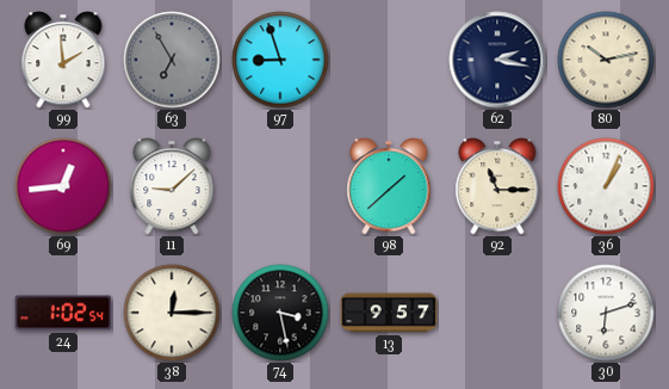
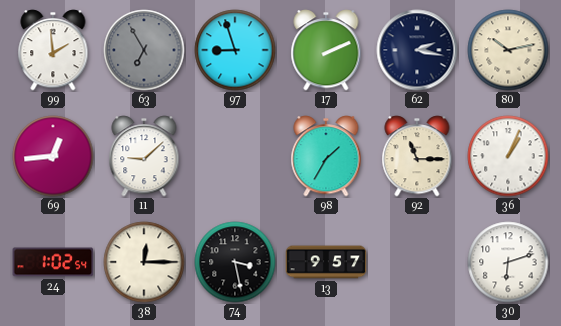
17: none -> 2:11 (326, 50)
98: 1:38 -> 1:35 (326, 156)
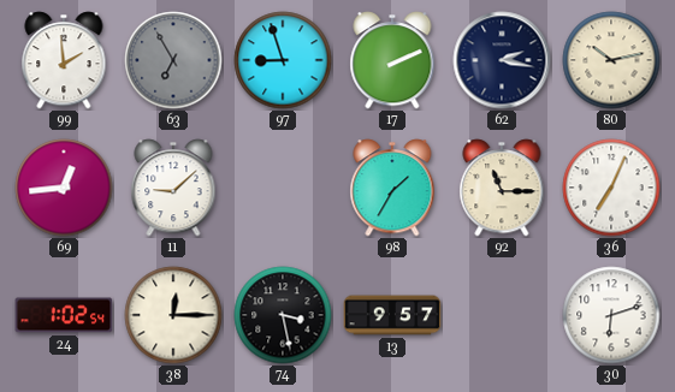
36: 1:04 -> 7:04 (611, 188)
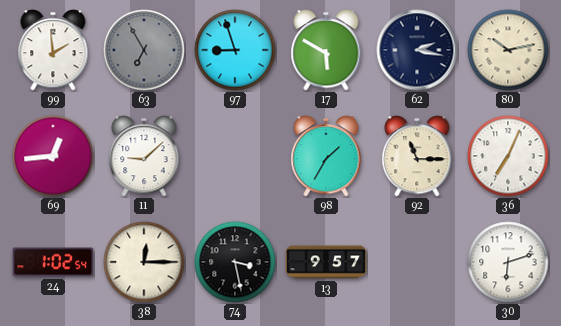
17: 2:11 -> 5:50 (326, 50)
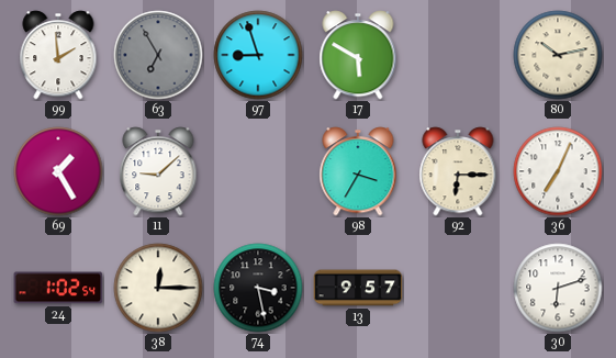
62: 2:17 -> none (417, 50)
69: 12:44 -> 1:25 (58, 171)
98: 1:35 -> 3:35 (358, 171)
92: 11:15 -> 6:15 (458, 171)
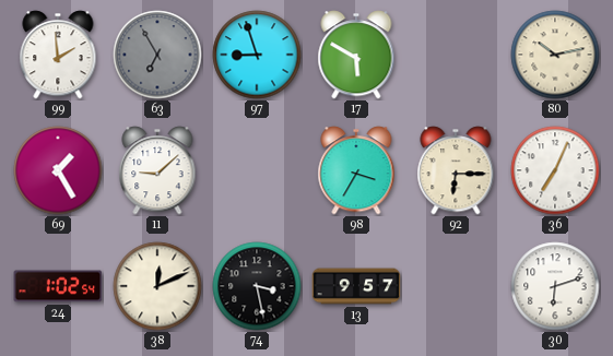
38: 12:15 -> 12:11 (157, 286)
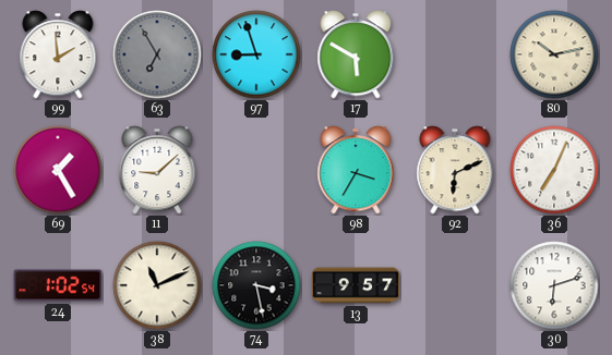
92: 6:15 -> 6:11 (455, 170)
38: 12:11 -> 11:11 (157, 285)
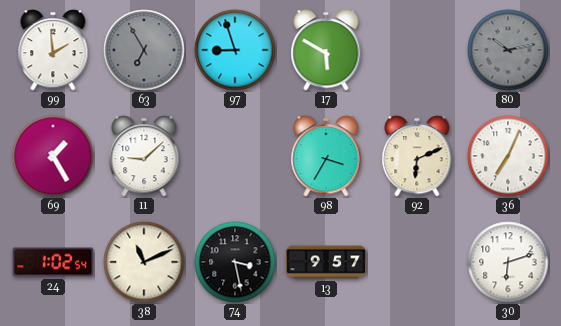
80 dial: cream -> grey (508, 50)
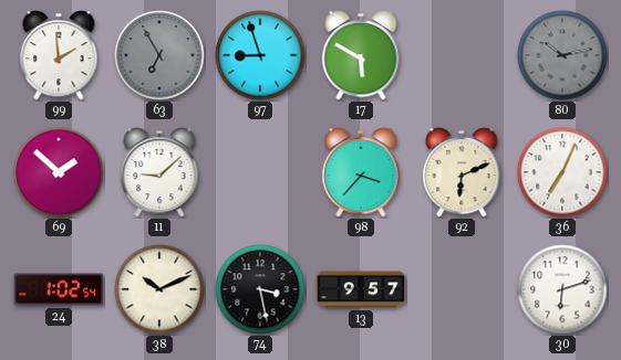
69: 1:25 -> 1:52 (59, 172)
98: 3:35 -> 3:37 (361, 172)
38: 11:11 -> 10:11 (159, 289)
